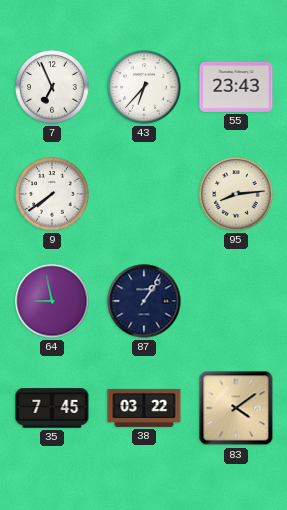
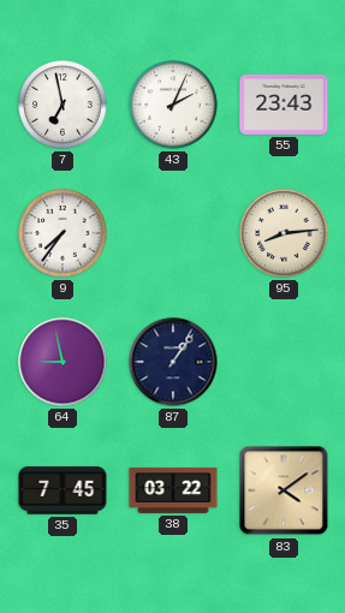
7: 6:56 -> 6:58 (63, 105)
43: 6:37 -> 2:04 (173, 105)
9: 7:39 -> 7:36 (63, 233)
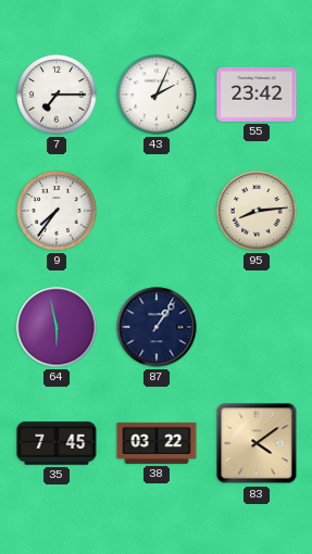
7: 6:58 -> 7:15 (57, 95)
55: 23:43 -> 23:42 (257, 95)
64: 8:58 -> 5:58 (57, 327)
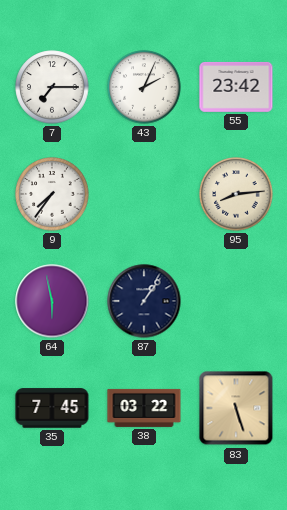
83: 4:09 -> 5:27 (236, 408)
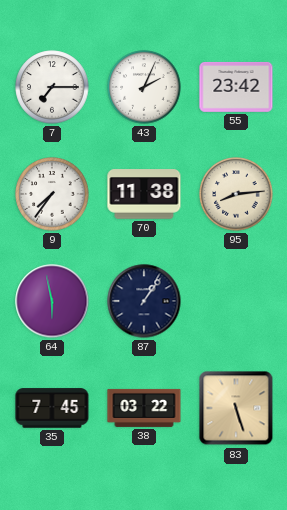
70: none -> 11:38 (144, 194)
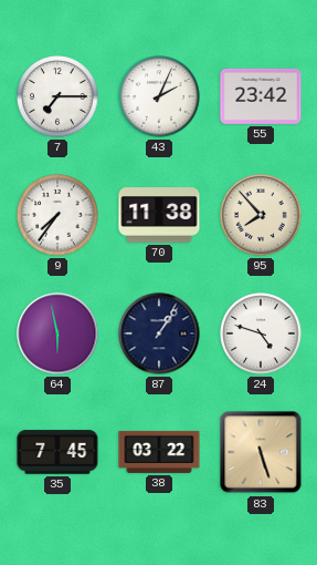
95: 8:14 -> 7:53 (261, 215)
24: none -> 4:48 (261, 333)
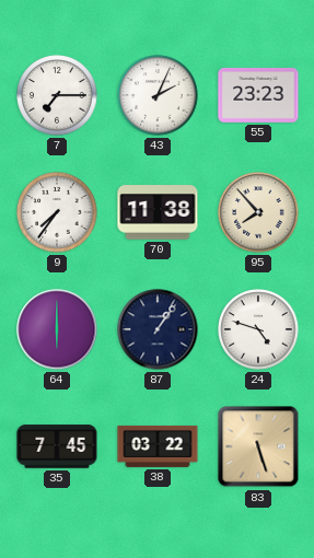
55: 23:42 -> 23:23 (258, 95)
64: 5:58 -> 6:00 (57, 329)
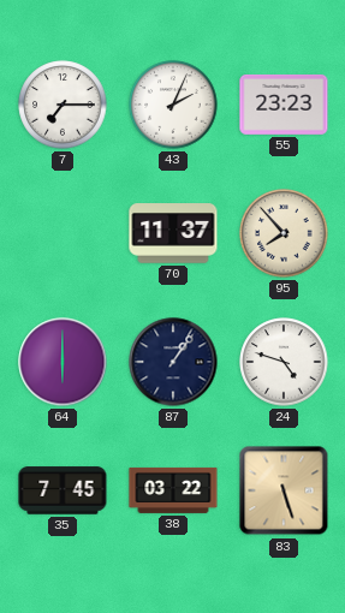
9: 7:36 -> none (57, 212)
70: 11:38 -> 11:37 (173, 233)
